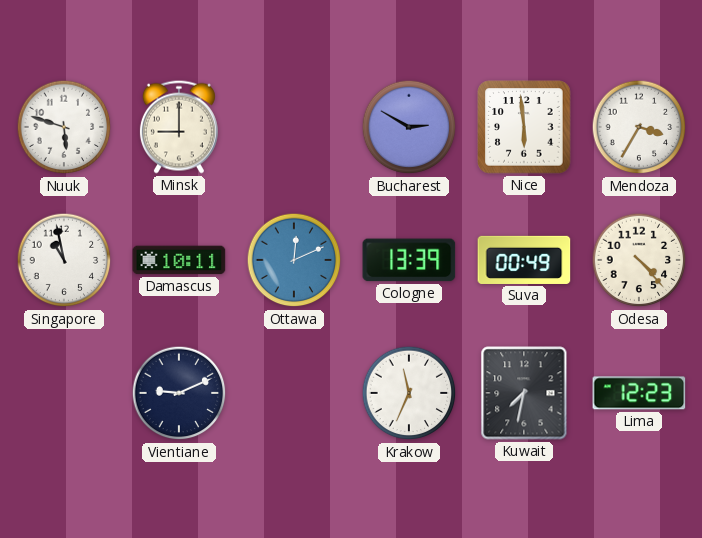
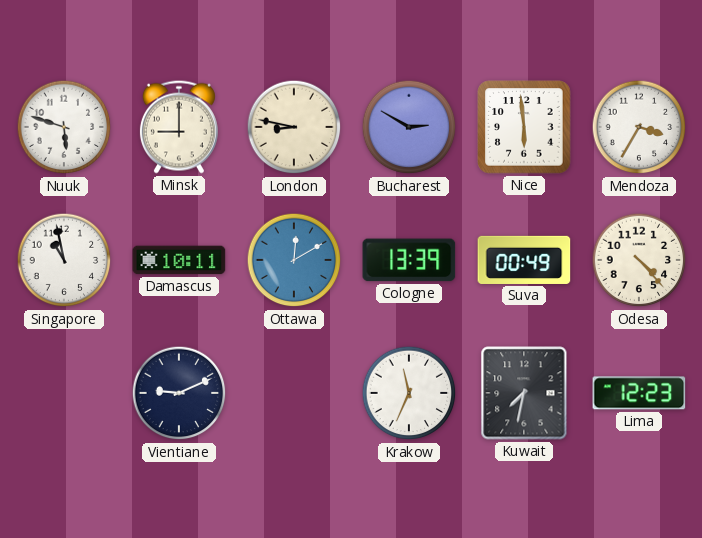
London: none -> 8:47 (294, 127)
Ottawa: 12:11 -> 12:10 (294, 260)
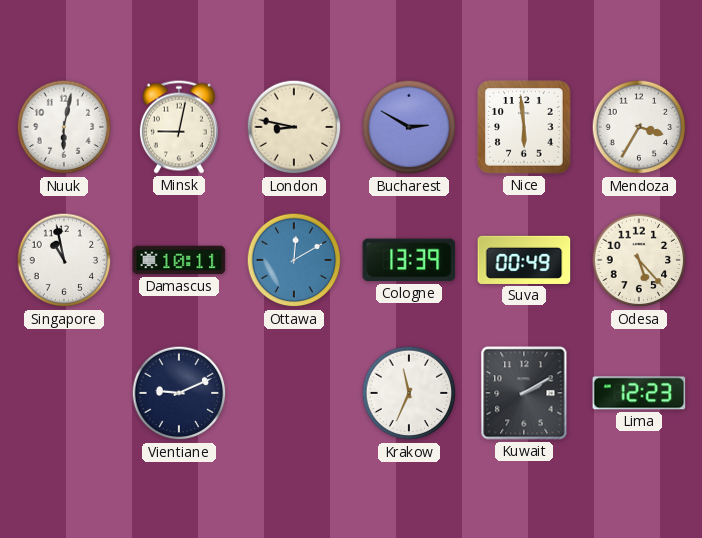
Nuuk: 5:48 -> 6:02 (64, 127)
Minsk: 9:00 -> 9:02 (179, 127)
Odesa: 4:23 -> 5:23 (639, 260)
Kuwait: 7:32 -> 2:10 (524, 393)
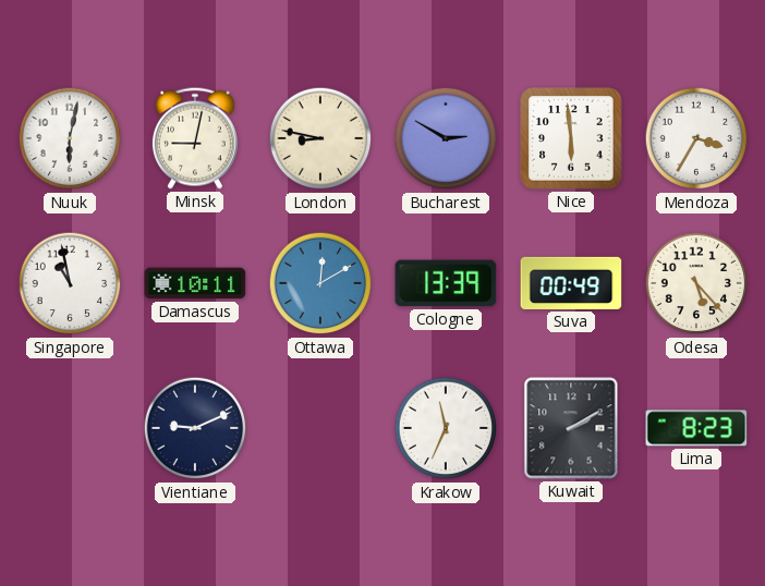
Lima: 12:23 -> 8:23 (696, 428)
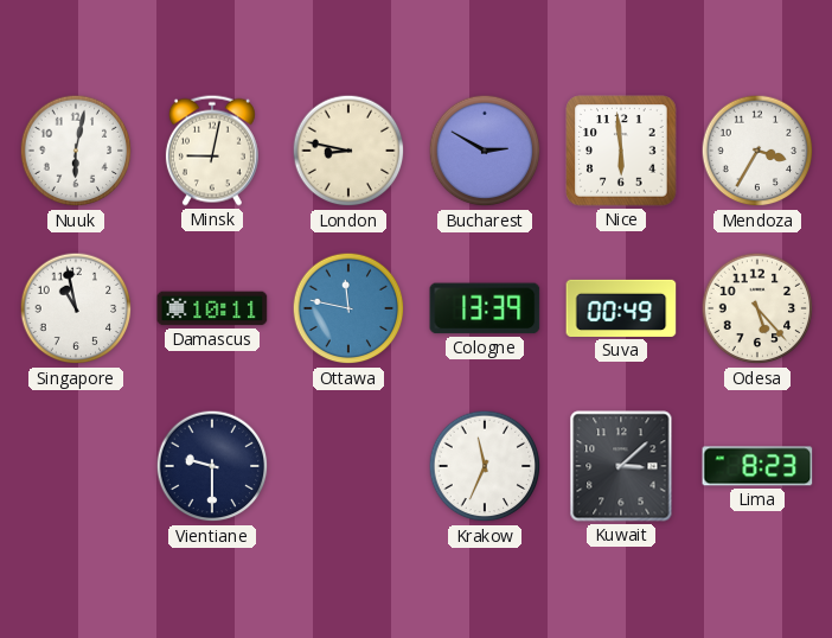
Ottawa: 12:10 -> 11:47 (348, 308)
Vientiane: 9:11 -> 9:30 (212, 466)
Kuwait: 2:10 -> 3:08 (621, 466)
